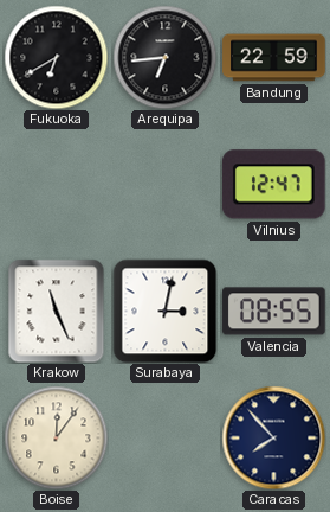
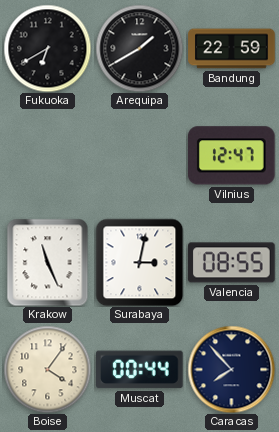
Arequipa: 6:44 -> 1:40 (139, 48)
Boise: 12:06 -> 4:06 (47, 369)
Muscat: none -> 00:44 (140, 370)
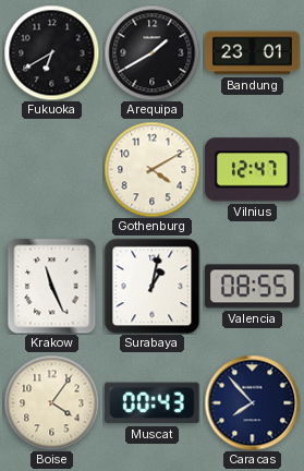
Bandung: 22:59 -> 23:01 (253, 53)
Gothenburg: none -> 4:10 (151, 169)
Surabaya: 3:02 -> 1:02 (151, 286)
Muscat: 00:44 -> 00:43 (153, 403)
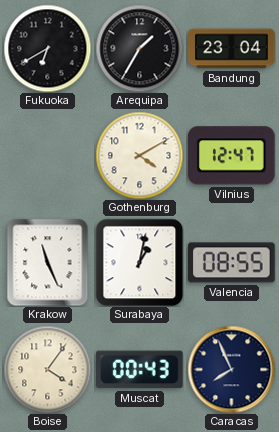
Arequipa: 1:40 -> 1:35 (139, 48)
Bandung: 23:01 -> 23:04 (232, 49)
Caracas: 7:53 -> 7:56 (231, 369)
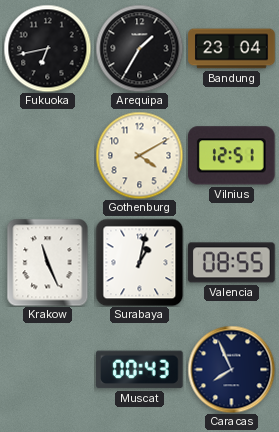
Fukuoka: 6:40 -> 6:43 (47, 48)
Vilnius: 12:47 -> 12:51 (232, 156)
Boise: 4:06 -> none (47, 369)
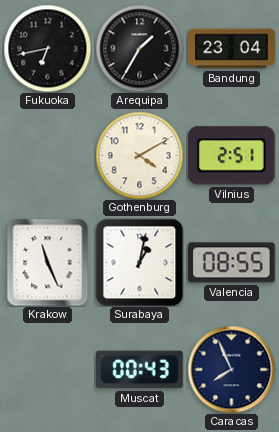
Vilnius: 12:51 -> 2:51 (232, 156)
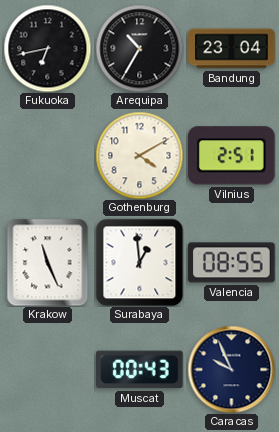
Arequipa: 1:35 -> 10:35 (139, 48)
Surabaya: 1:02 -> 12:59 (139, 262)
Caracas: 7:56 -> 9:56 (231, 369)
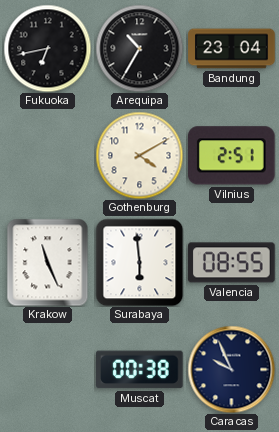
Surabaya: 12:59 -> 5:59 (139, 262)
Muscat: 00:43 -> 00:38 (140, 370)
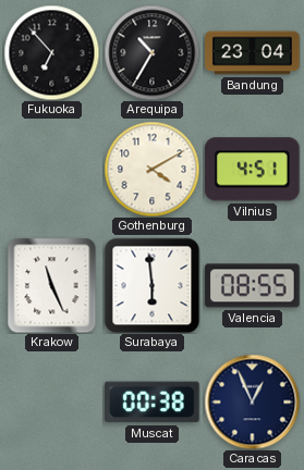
Fukuoka: 6:43 -> 6:53 (51, 52)
Vilnius: 2:51 -> 4:51 (253, 170)
Caracas: 9:56 -> 12:56 (252, 401)
